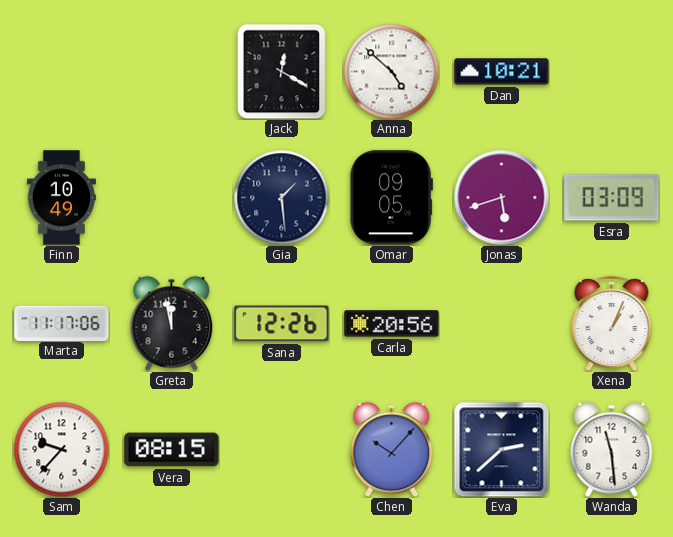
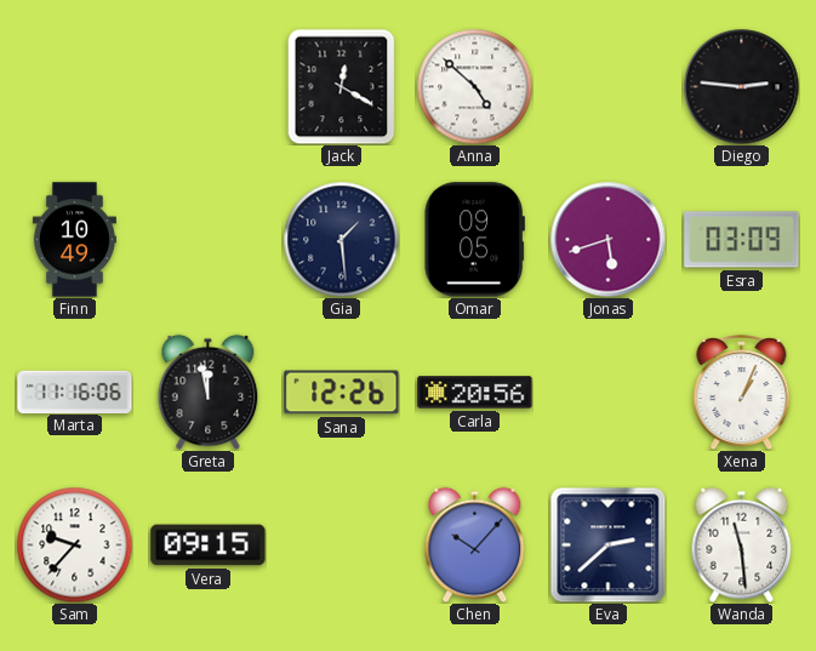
Dan: 10:21 -> none (502, 72)
Diego: none -> 2:46 (741, 86)
Marta: 11:17 -> 11:16 (75, 392)
Vera: 08:15 -> 09:15 (209, 546)
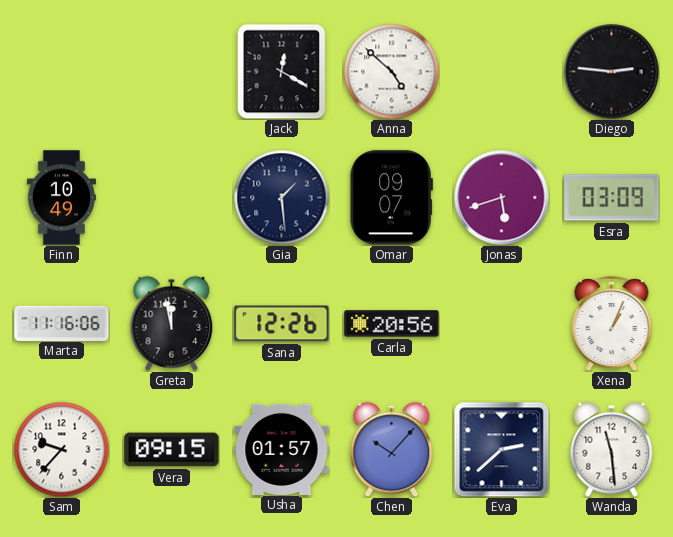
Omar: 09:05 -> 09:07 (391, 198)
Usha: none -> 01:57 (282, 449)
